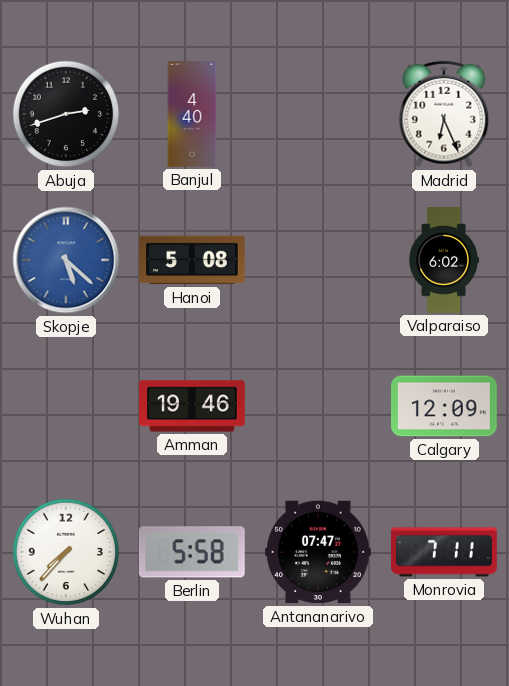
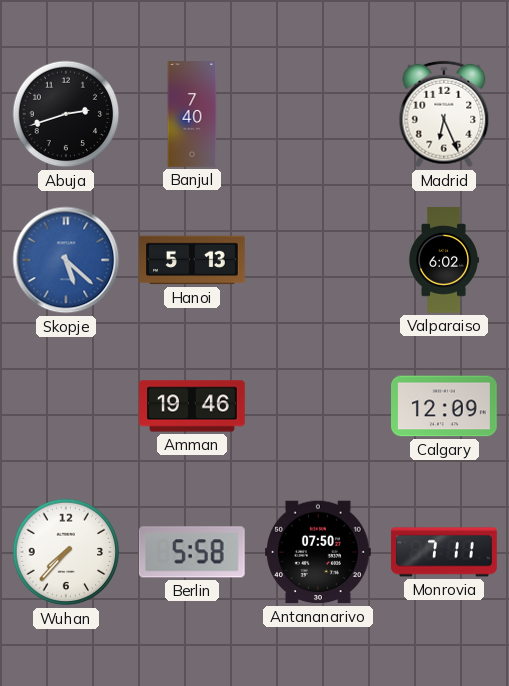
Banjul: 4:40 -> 7:40 (192, 114)
Hanoi: 5:08 -> 5:13 (192, 260)
Antananarivo: 07:47 -> 07:50 (319, 552)
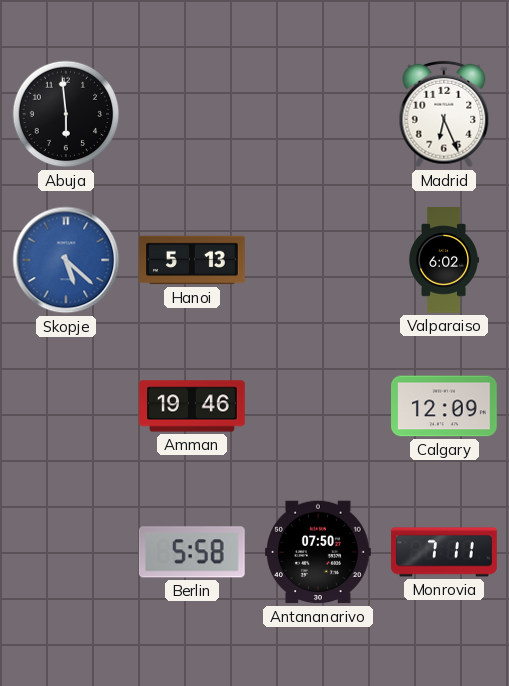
Abuja: 2:42 -> 5:59 (66, 114)
Banjul: 7:40 -> none (192, 114)
Wuhan: 7:37 -> none (66, 552)
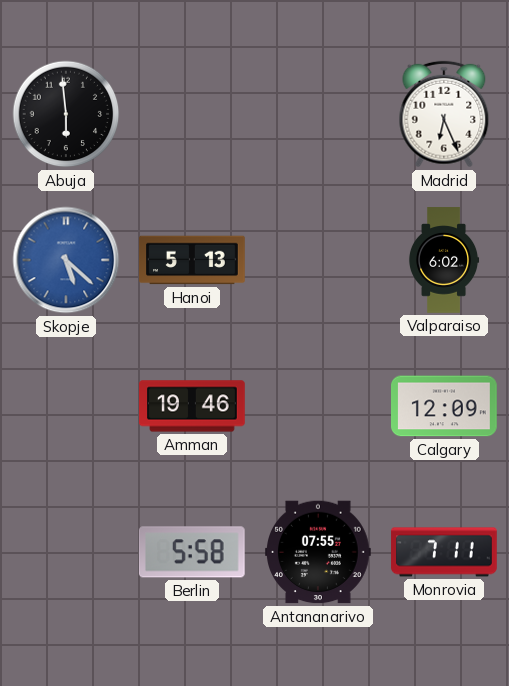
Antananarivo: 07:50 -> 07:55 (319, 552)
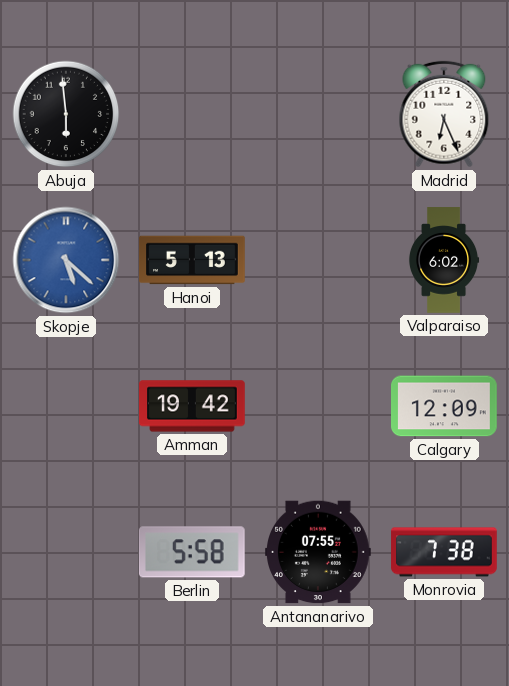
Amman: 19:46 -> 19:42 (192, 406)
Monrovia: 7:11 -> 7:38 (444, 552)
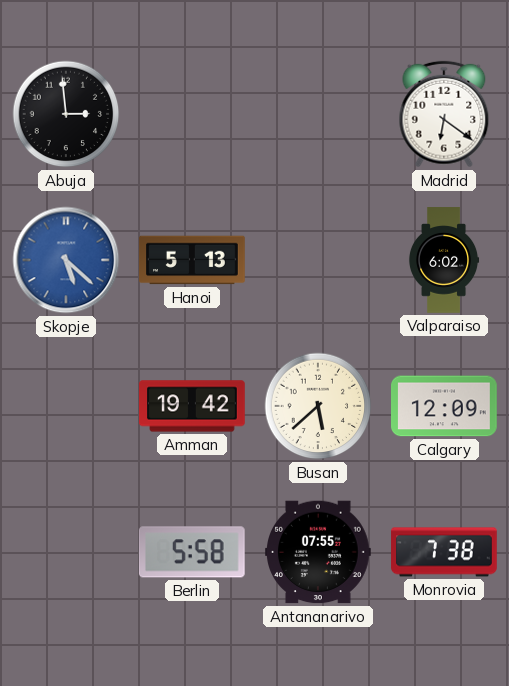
Abuja: 5:59 -> 2:59 (66, 114)
Madrid: 6:26 -> 6:21 (444, 114)
Busan: none -> 5:38 (318, 406)
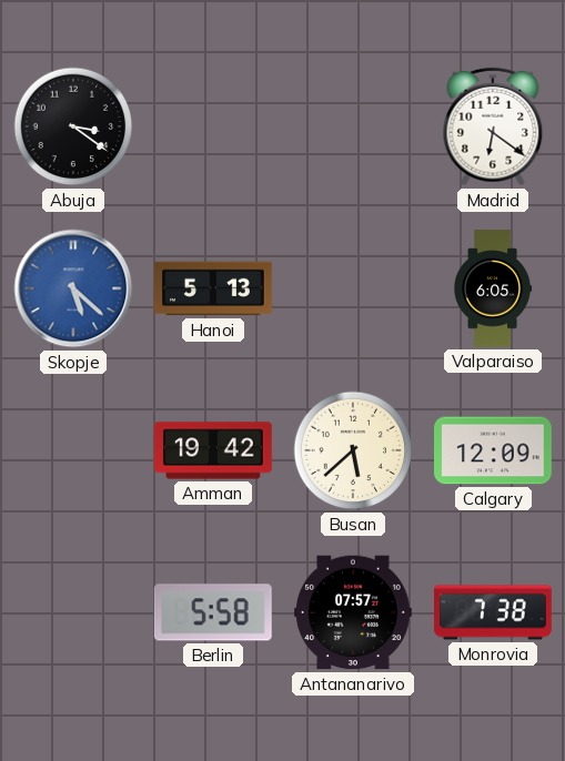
Abuja: 2:59 -> 3:21 (73, 126)
Valparaiso: 6:02 -> 6:05 (493, 288)
Antananarivo: 07:55 -> 07:57 (354, 612)
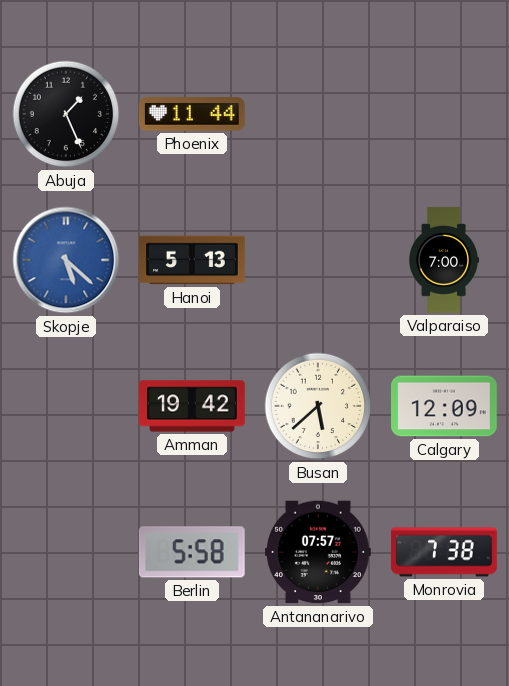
Abuja: 3:21 -> 1:26 (66, 114)
Phoenix: none -> 11:44 (193, 114)
Madrid: 6:21 -> none (493, 126)
Valparaiso: 6:05 -> 7:00 (444, 260)
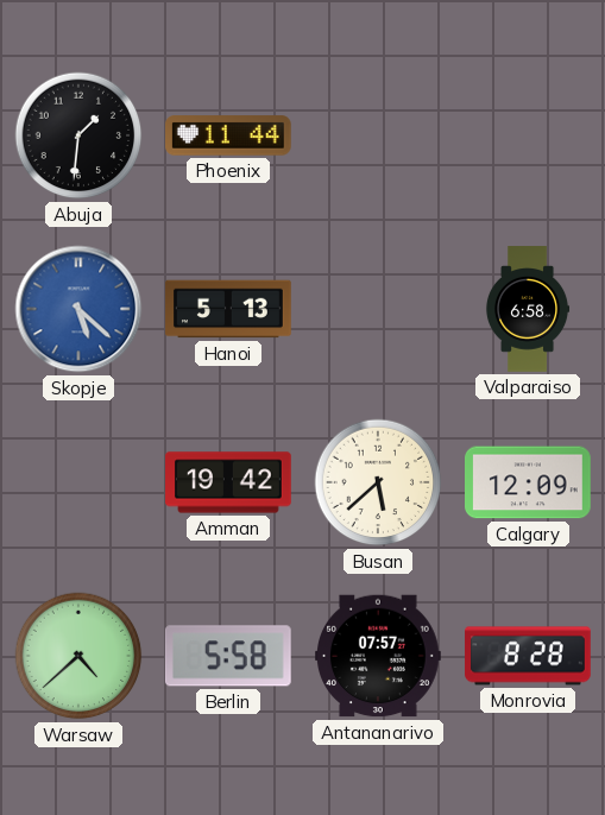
Abuja: 1:26 -> 1:31 (78, 135)
Valparaiso: 7:00 -> 6:58 (528, 309)
Warsaw: none -> 4:38 (78, 656)
Monrovia: 7:38 -> 8:28 (528, 656)
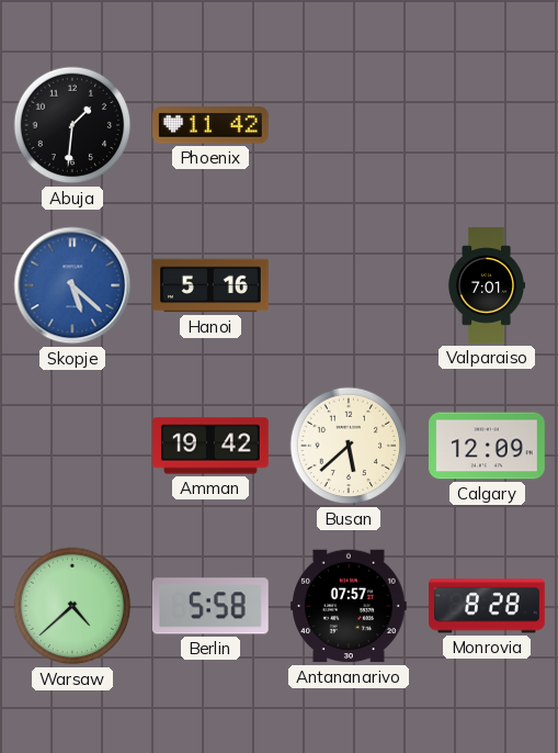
Phoenix: 11:44 -> 11:42 (212, 125)
Hanoi: 5:13 -> 5:16 (210, 285)
Valparaiso: 6:58 -> 7:01 (487, 285)
